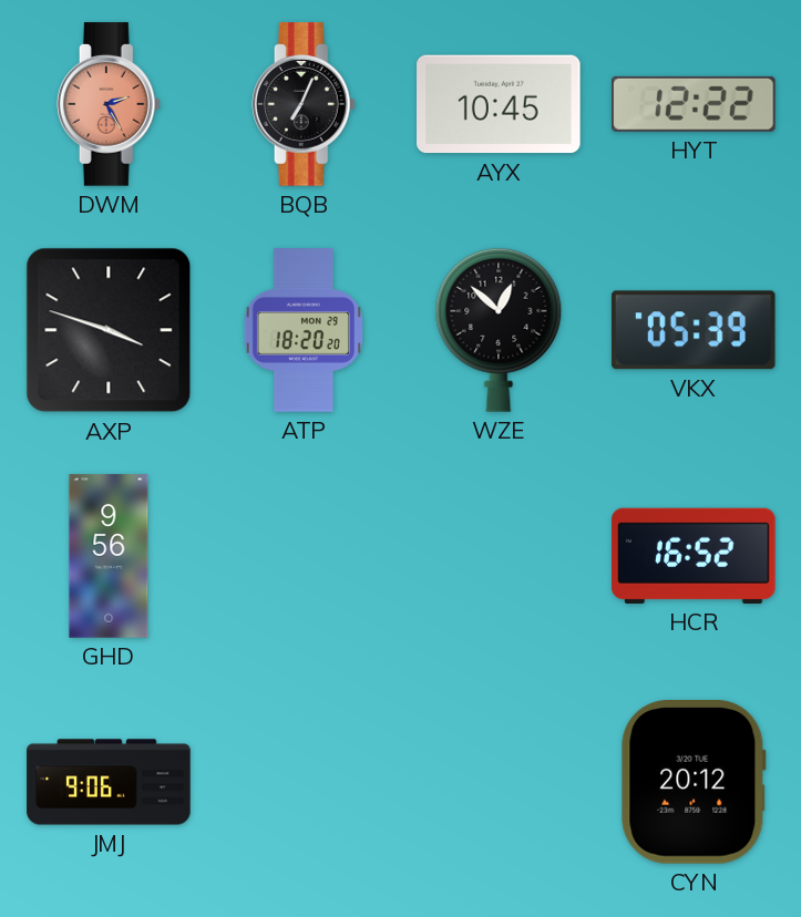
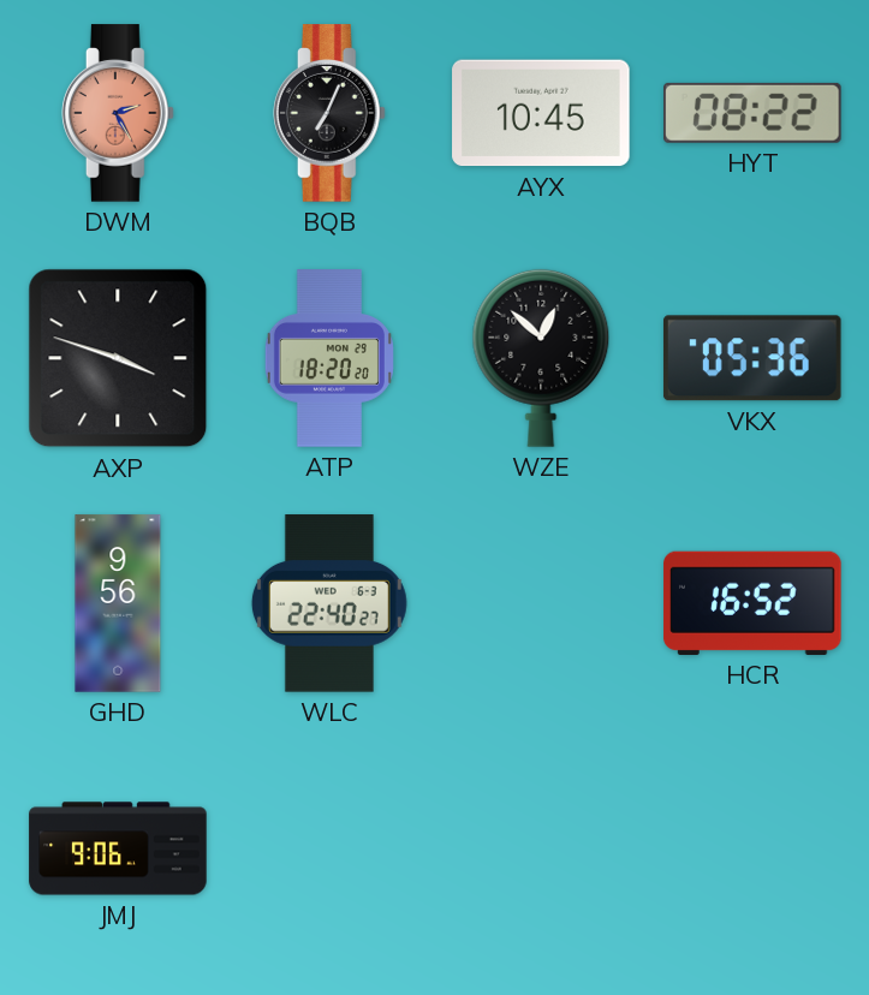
HYT: 12:22 -> 08:22 (752, 113)
VKX: 05:39 -> 05:36 (752, 358)
WLC: none -> 22:40 (329, 603)
CYN: 20:12 -> none (694, 783)
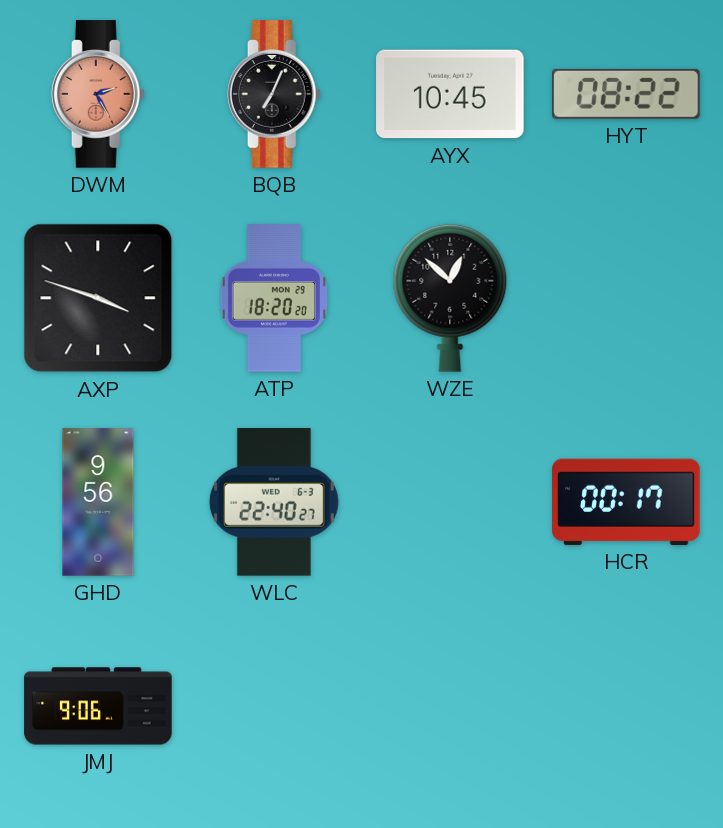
VKX: 05:36 -> none (752, 358)
HCR: 16:52 -> 00:17 (626, 502)
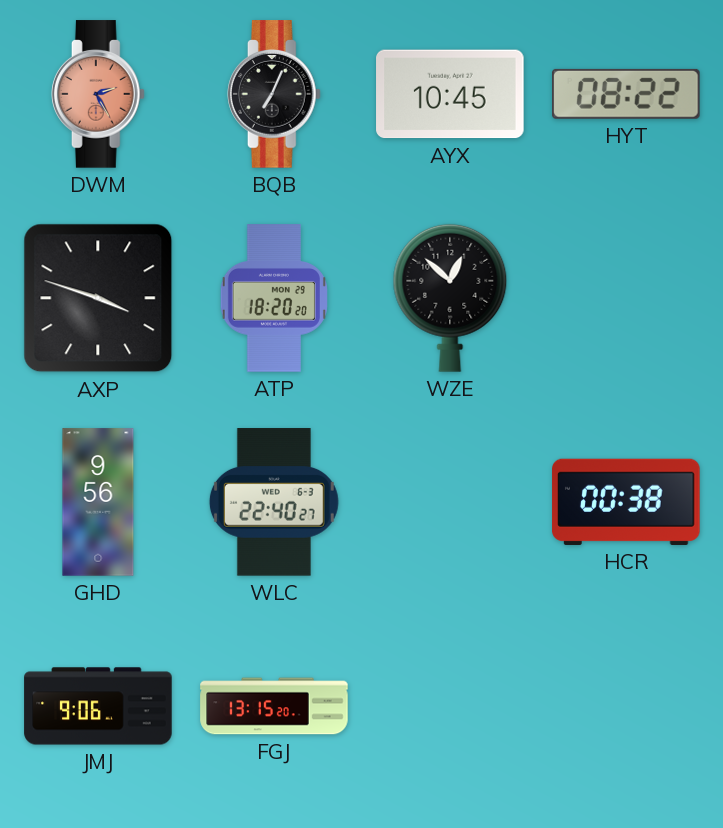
HCR: 00:17 -> 00:38 (626, 502)
FGJ: none -> 13:15 (274, 706)
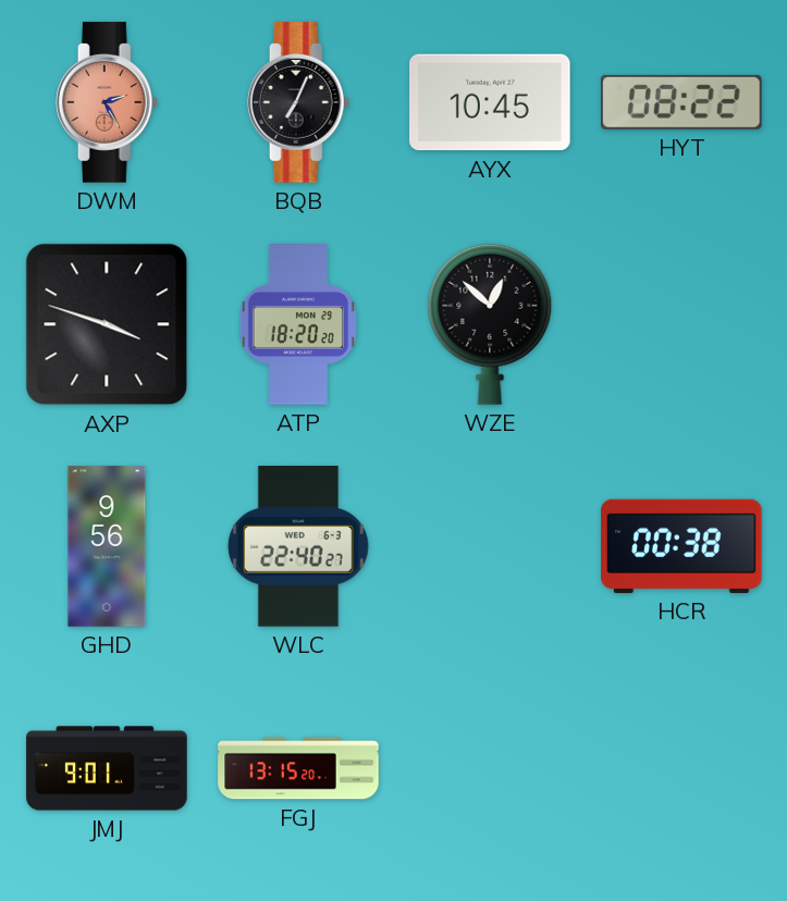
JMJ: 9:06 -> 9:01 (107, 768)
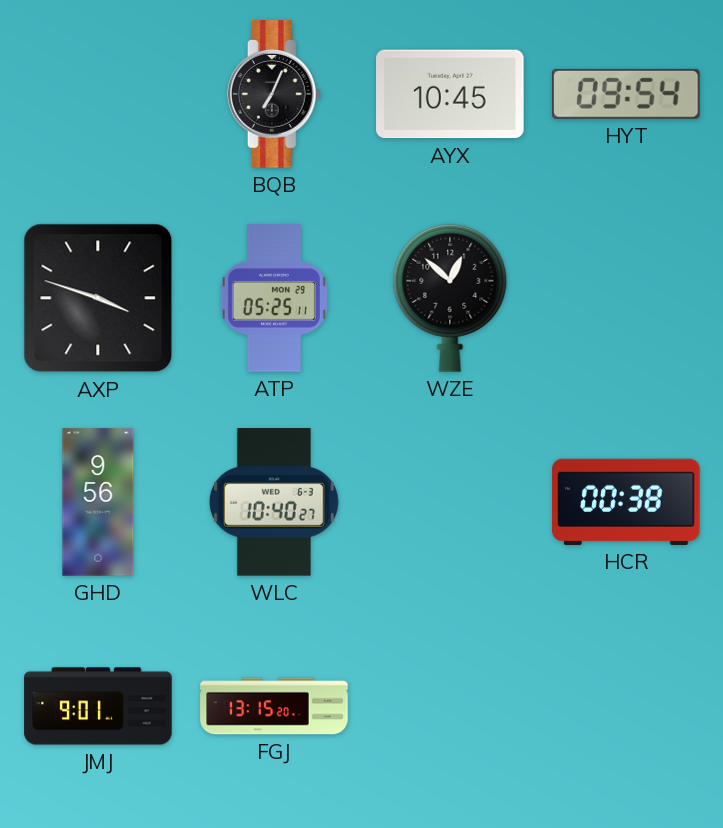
DWM: 2:25 -> none (107, 102)
HYT: 08:22 -> 09:54 (626, 94)
ATP: 18:20 -> 05:25 (274, 298)
WLC: 22:40 -> 10:40 (274, 502)
